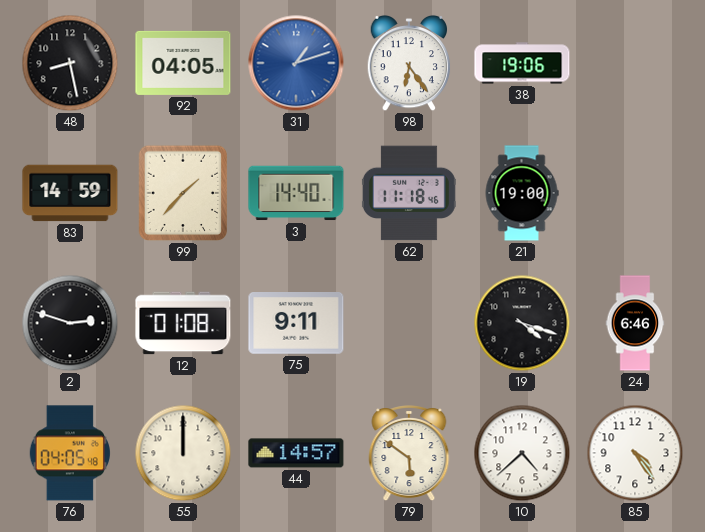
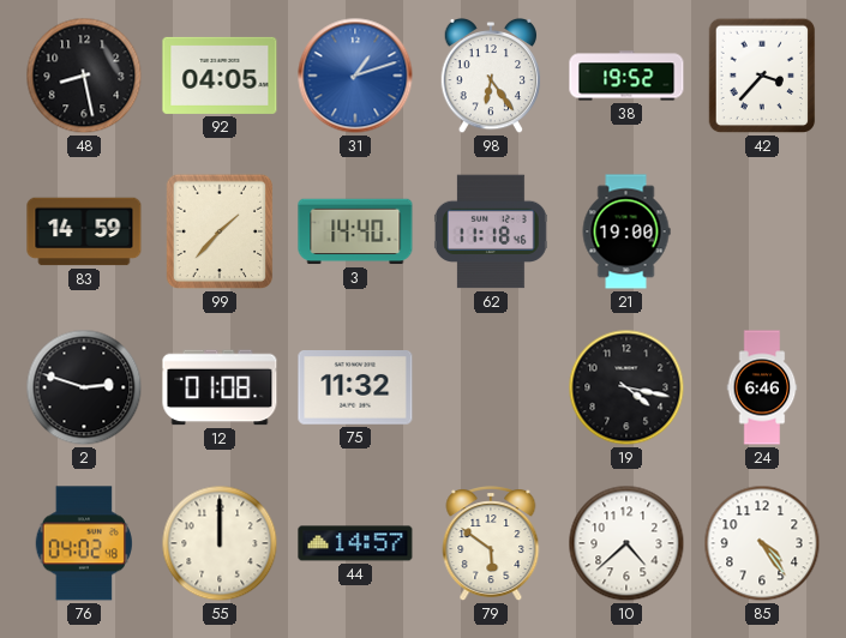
38: 19:06 -> 19:52 (626, 76)
42: none -> 3:37 (762, 76)
75: 9:11 -> 11:32 (355, 389)
19: 4:18 -> 4:17 (626, 387)
76: 04:05 -> 04:02 (84, 543)
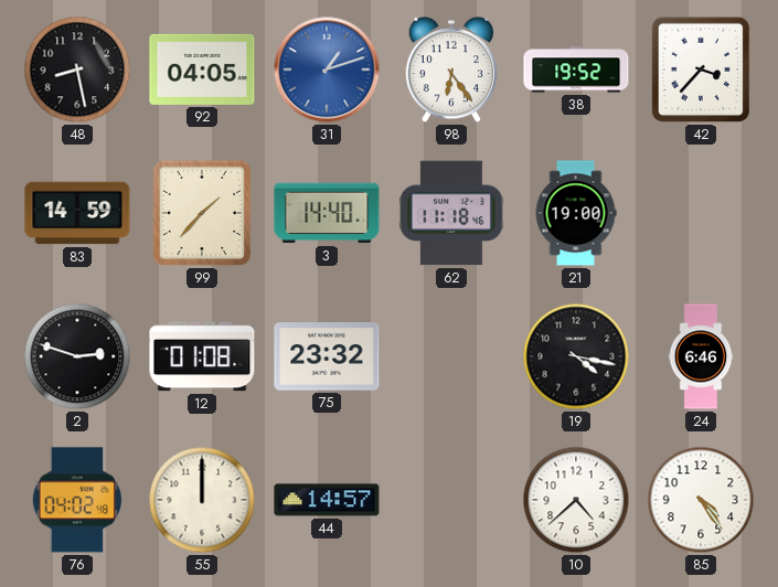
75: 11:32 -> 23:32 (327, 357)
79: 5:51 -> none (491, 544)
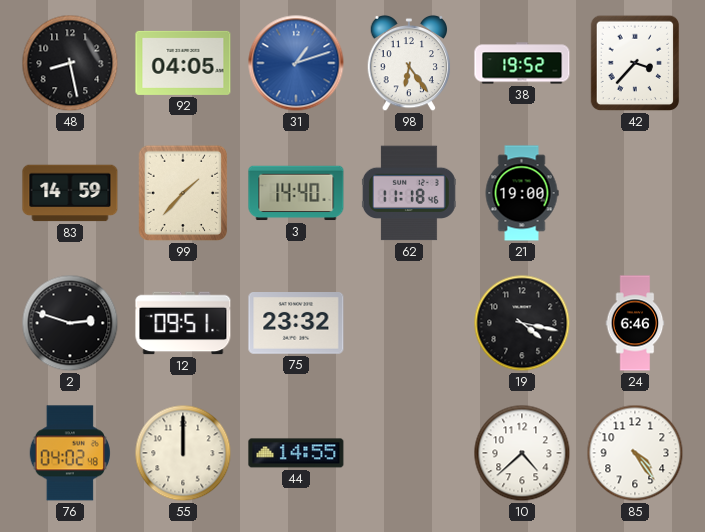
12: 01:08 -> 09:51 (183, 323)
44: 14:57 -> 14:55 (296, 453)
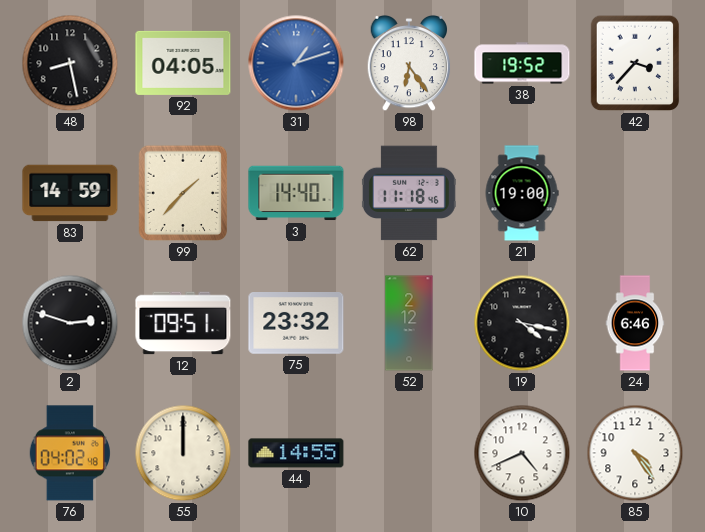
52: none -> 2:12 (409, 323)
10: 4:38 -> 4:41 (522, 453)
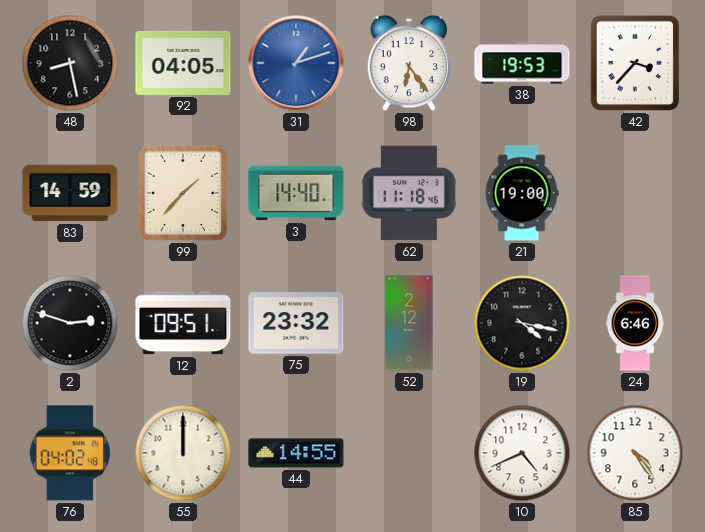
38: 19:52 -> 19:53 (522, 63)
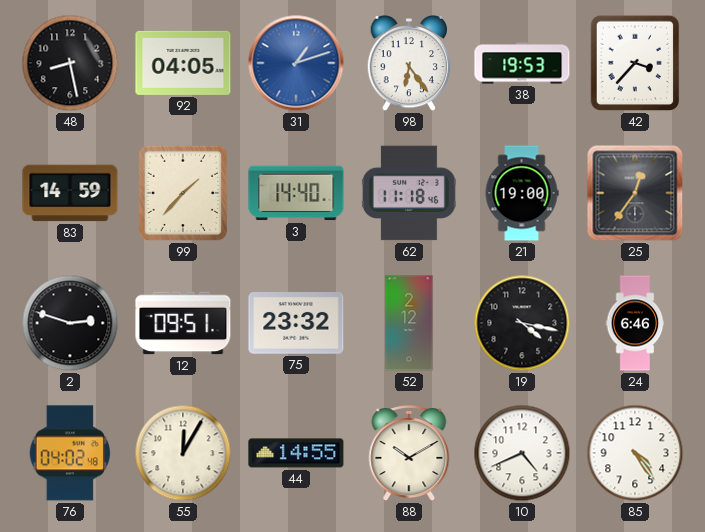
25: none -> 12:36 (635, 193)
55: 12:00 -> 12:05 (183, 453)
88: none -> 10:10 (409, 454)
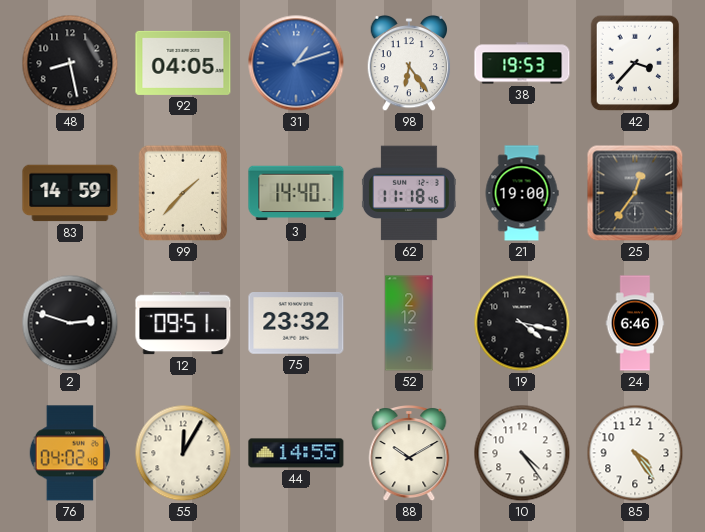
10: 4:41 -> 4:24 (522, 453)
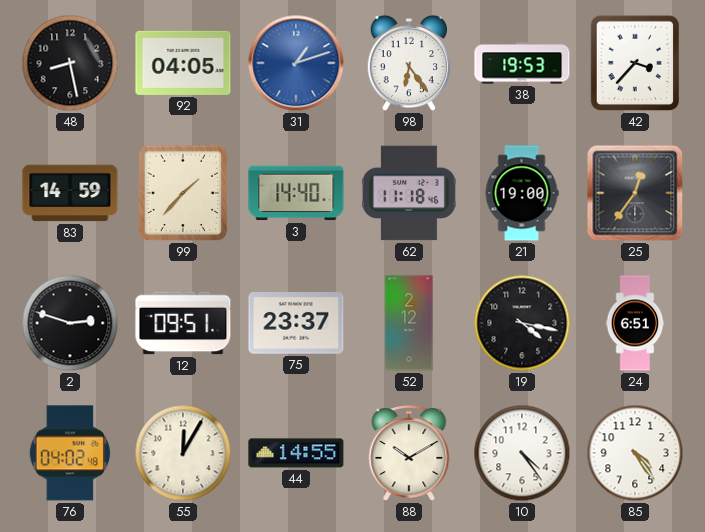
75: 23:32 -> 23:37 (296, 324)
24: 6:46 -> 6:51 (635, 323)
